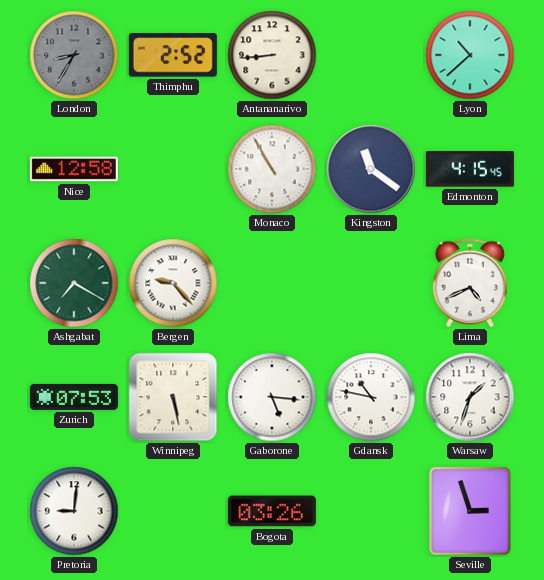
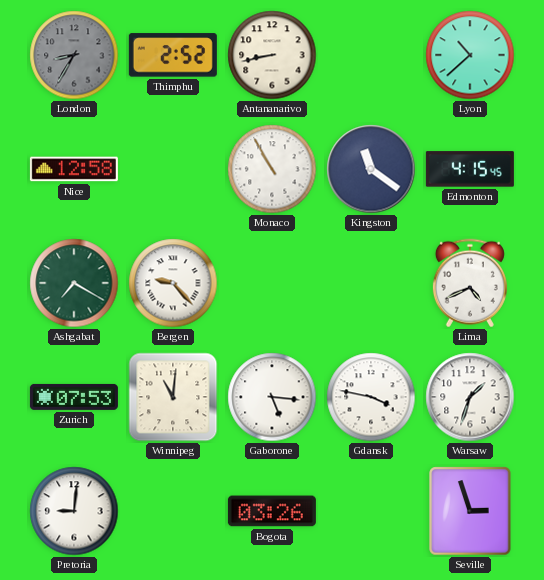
Antananarivo: 8:44 -> 8:43 (272, 55)
Winnipeg: 5:28 -> 11:01 (173, 397)
Gdansk: 10:47 -> 3:47 (371, 397)
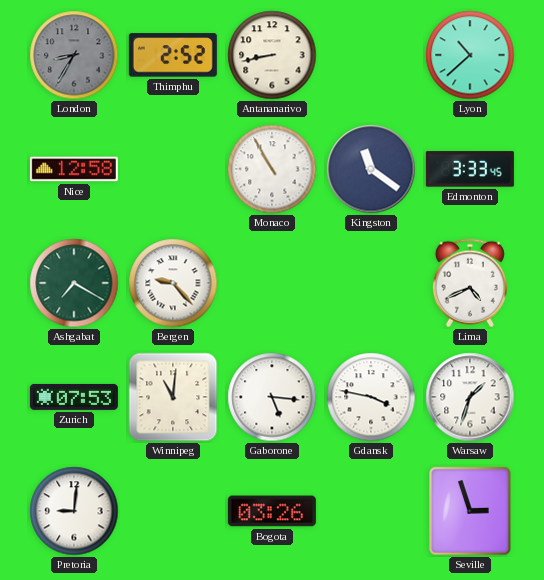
Edmonton: 4:15 -> 3:33 (470, 169)
